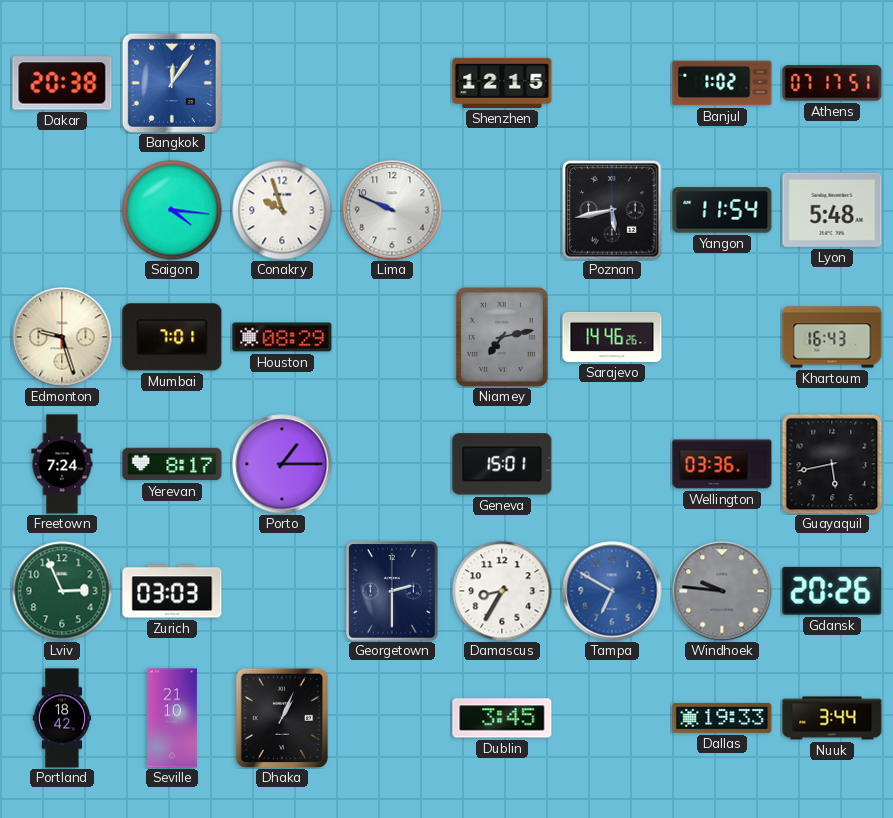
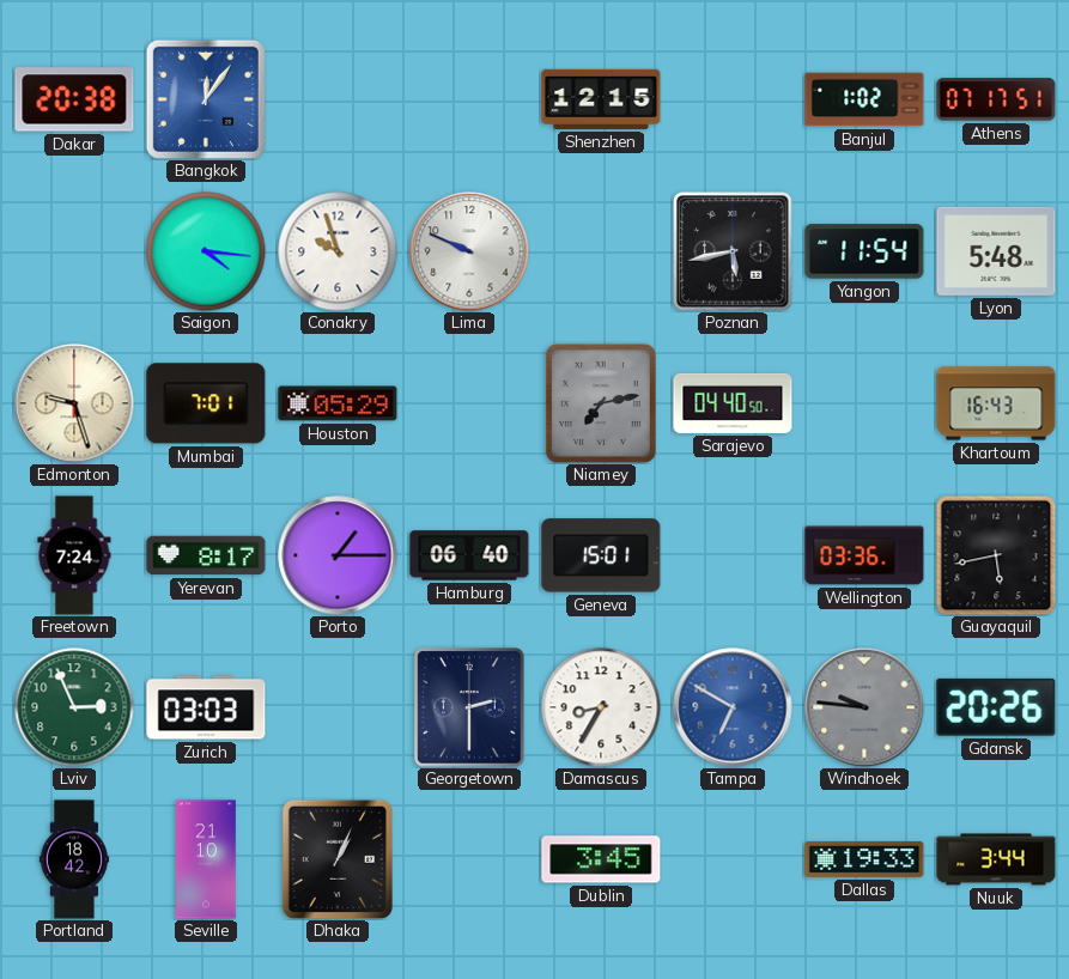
Houston: 08:29 -> 05:29 (338, 403)
Sarajevo: 14:46 -> 04:40 (733, 403)
Hamburg: none -> 06:40 (469, 555)
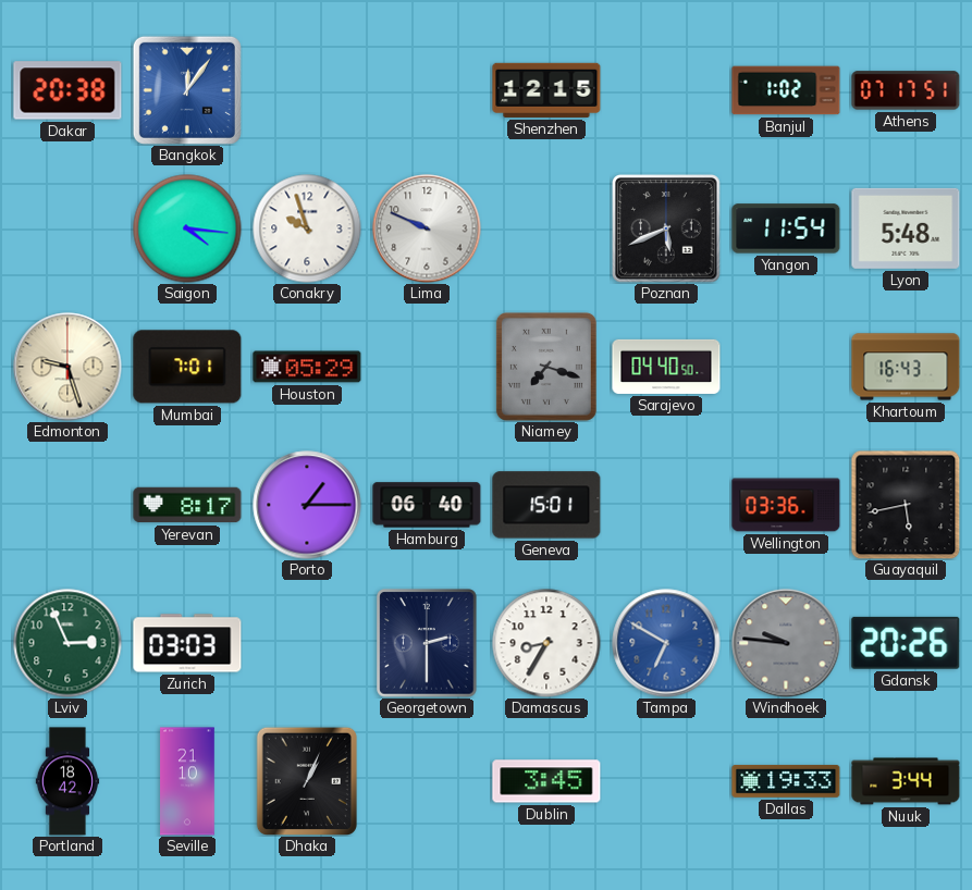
Poznan: 5:43 -> 5:41 (666, 228)
Niamey: 7:13 -> 7:18 (546, 367)
Freetown: 7:24 -> none (74, 555)
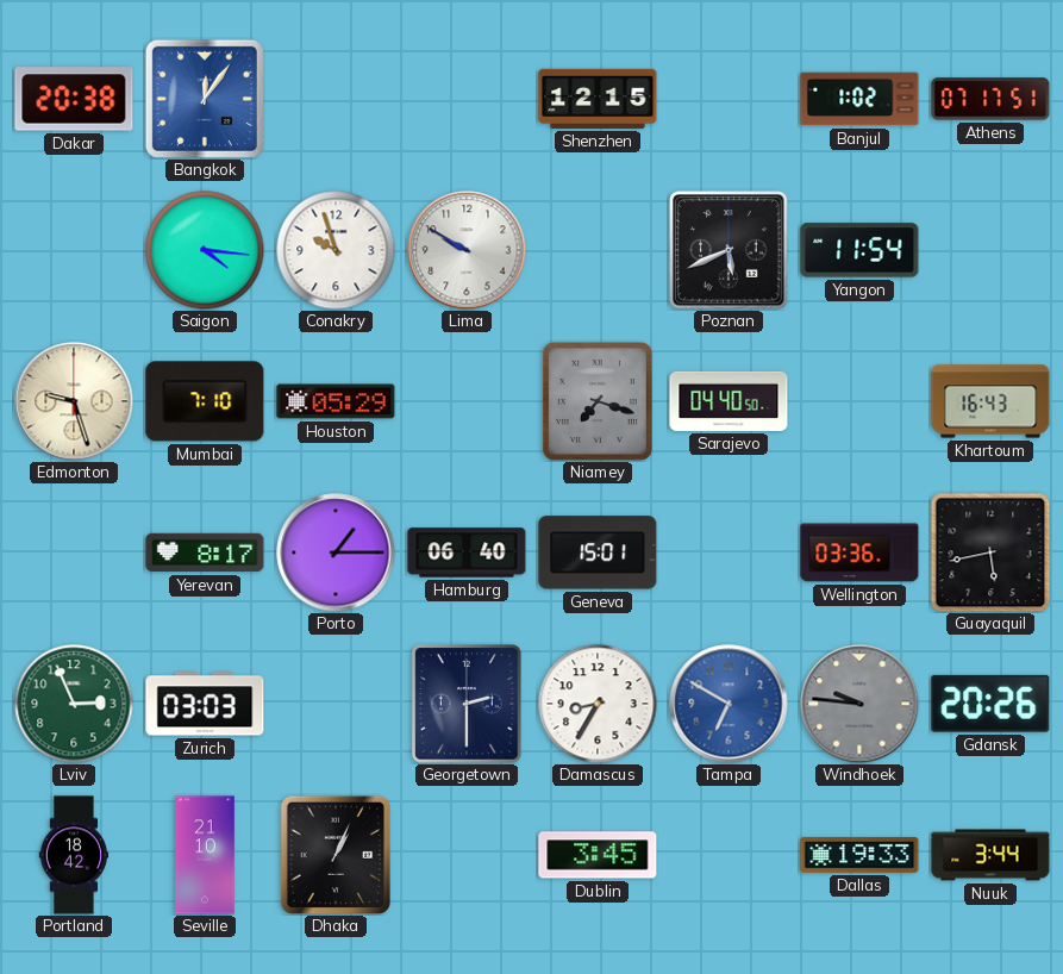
Lima: 9:49 -> 9:50 (467, 250)
Lyon: 5:48 -> none (906, 228)
Mumbai: 7:01 -> 7:10 (205, 401)
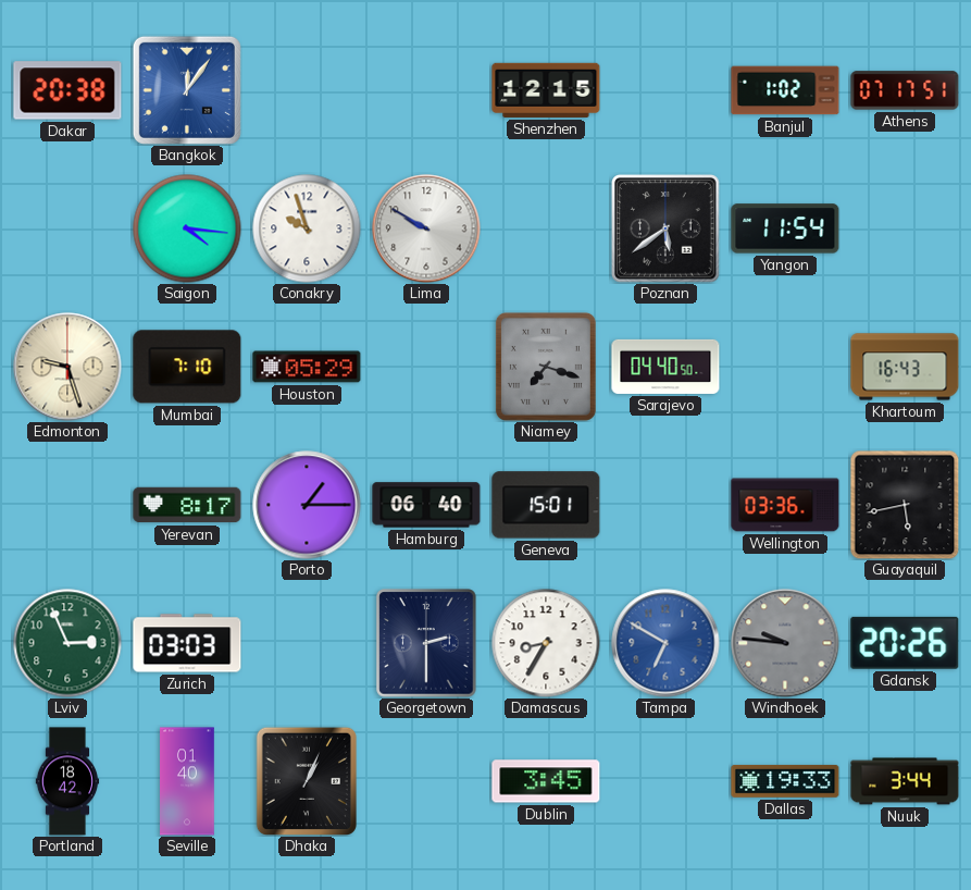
Poznan: 5:41 -> 5:39 (665, 228)
Seville: 21:10 -> 01:40 (187, 781)
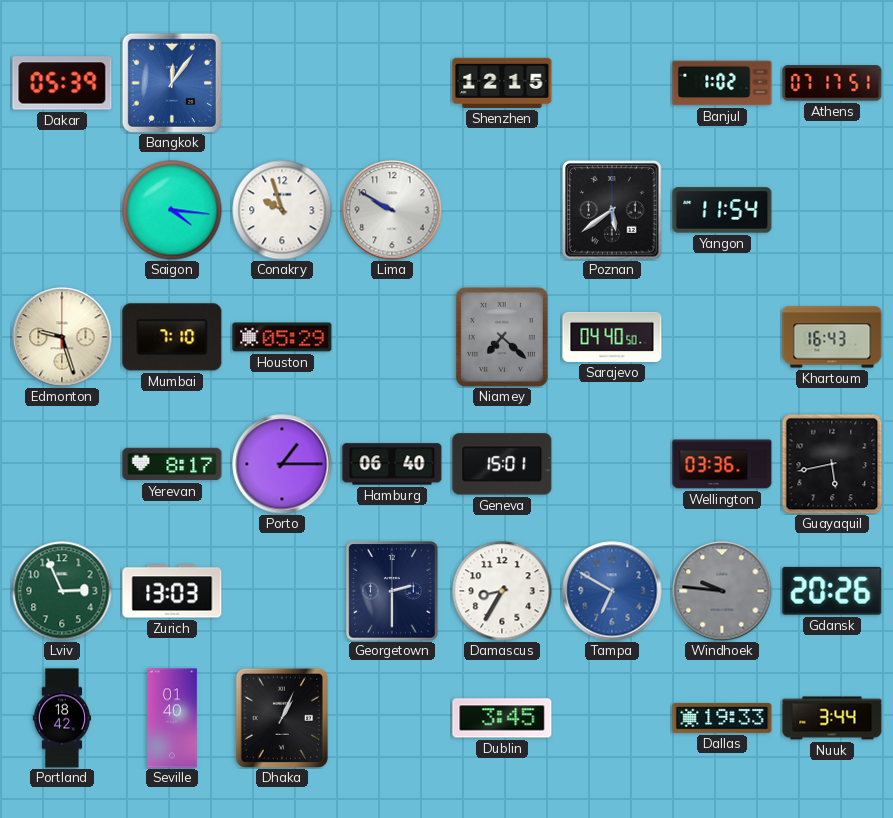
Dakar: 20:38 -> 05:39 (62, 83)
Niamey: 7:18 -> 7:22 (502, 337)
Zurich: 03:03 -> 13:03 (172, 591)
